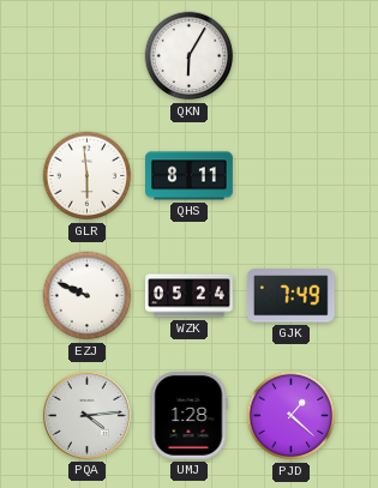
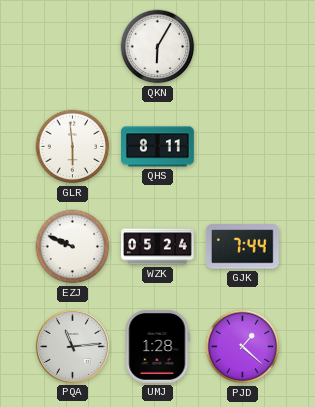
GJK: 7:49 -> 7:44 (242, 247)
PQA: 4:14 -> 11:14 (72, 346)
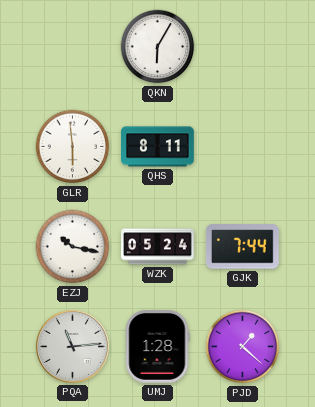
EZJ: 9:49 -> 10:17 (73, 247)
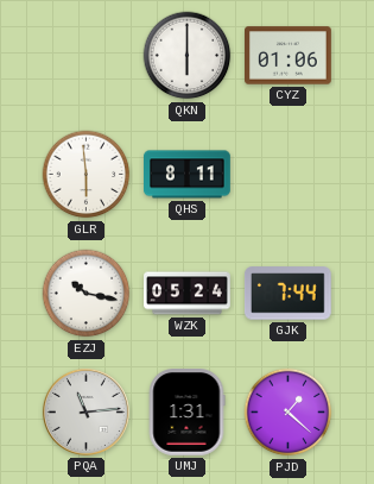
QKN: 6:05 -> 6:00 (188, 56)
CYZ: none -> 01:06 (289, 56)
UMJ: 1:28 -> 1:31 (186, 413)
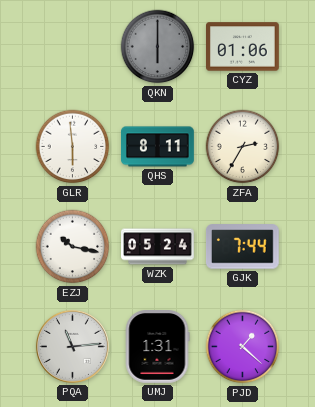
QKN dial: white -> grey (158, 47)
ZFA: none -> 2:35 (243, 147)
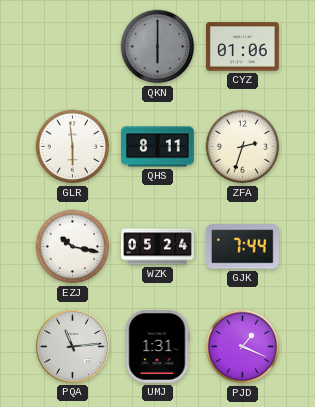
ZFA: 2:35 -> 2:33 (243, 147)
PJD: 1:22 -> 1:19 (243, 347)
